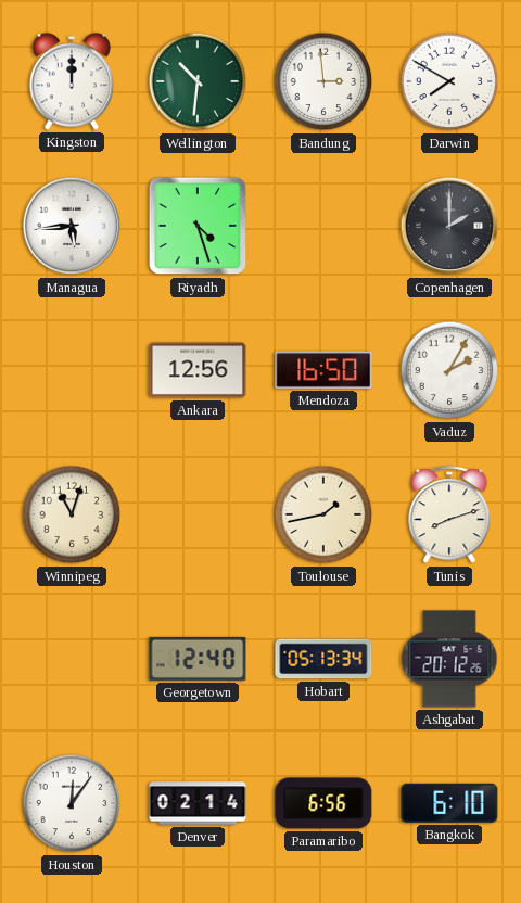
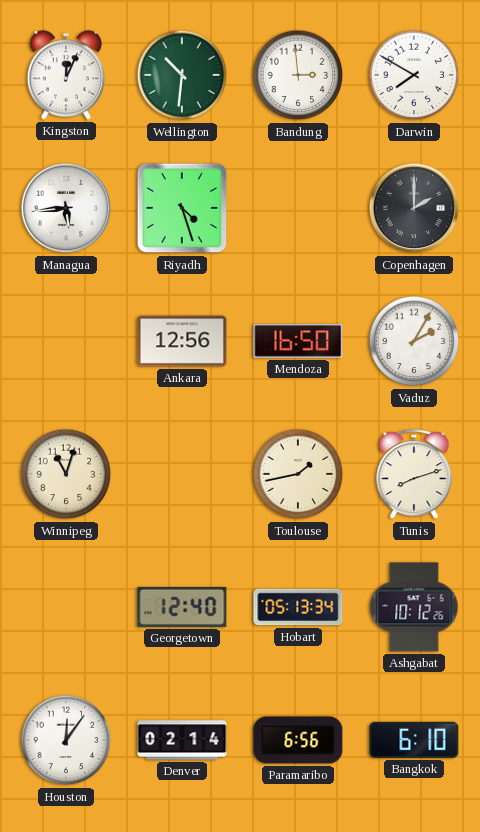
Kingston: 12:00 -> 12:04 (66, 75)
Ashgabat: 20:12 -> 10:12 (414, 607)
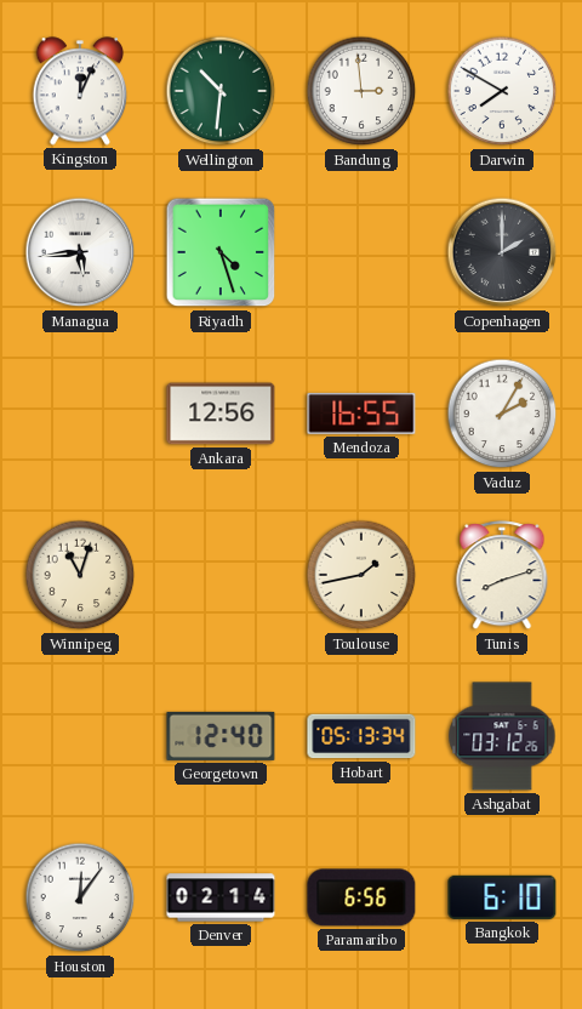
Mendoza: 16:50 -> 16:55 (361, 414)
Ashgabat: 10:12 -> 03:12 (502, 736)
